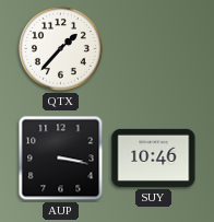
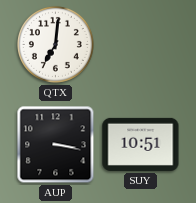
QTX: 1:37 -> 7:01 (55, 44)
SUY: 10:46 -> 10:51 (141, 144)
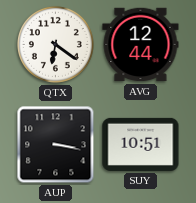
QTX: 7:01 -> 6:21 (55, 44)
AVG: none -> 12:44 (141, 45)
